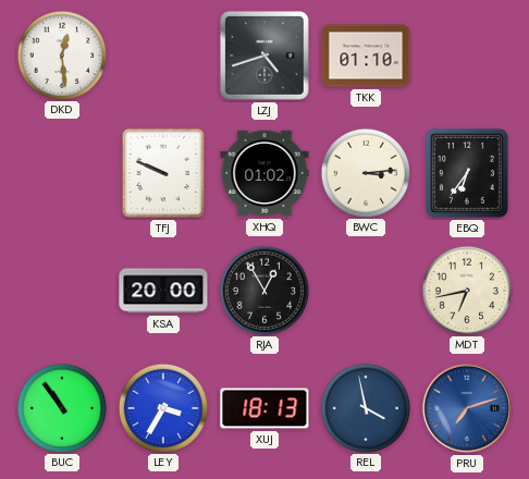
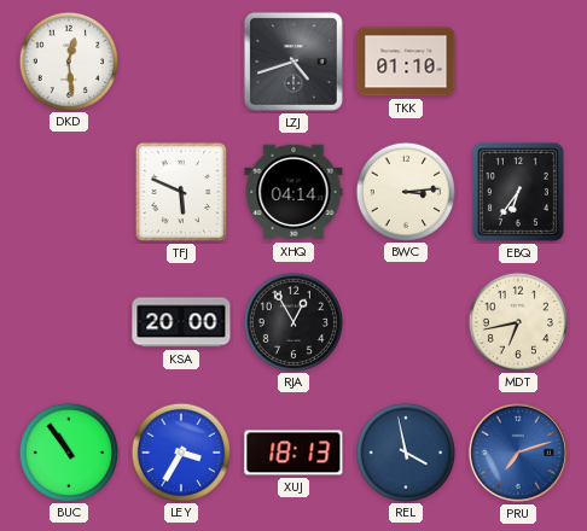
TFJ: 9:49 -> 5:49 (181, 192)
XHQ: 01:02 -> 04:14 (293, 192)
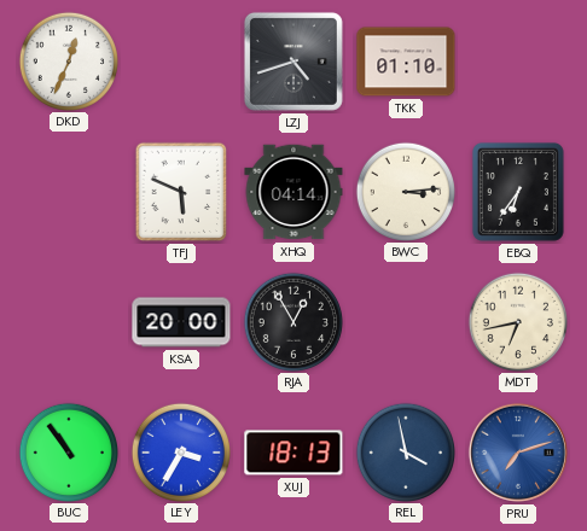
DKD: 12:29 -> 12:34 (68, 60)
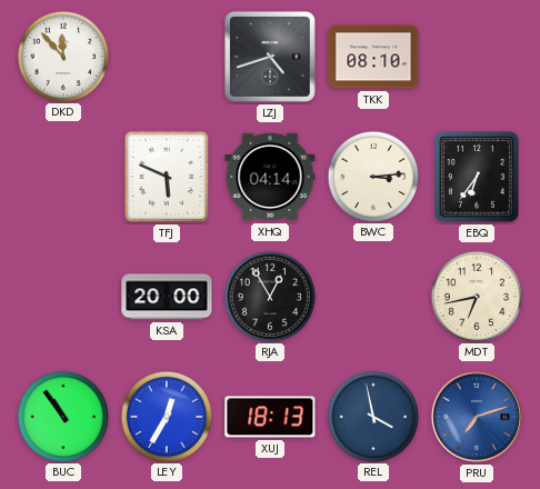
DKD: 12:34 -> 11:53 (62, 56)
TKK: 01:10 -> 08:10 (373, 57)
LEY: 3:35 -> 12:35 (166, 416)
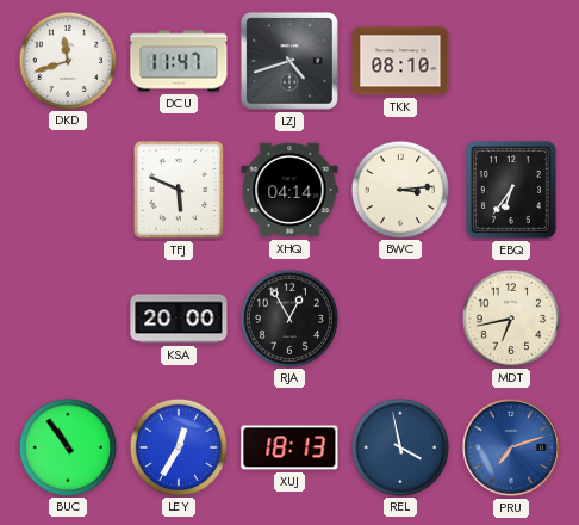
DKD: 11:53 -> 11:42 (67, 60)
DCU: none -> 11:47 (179, 61)
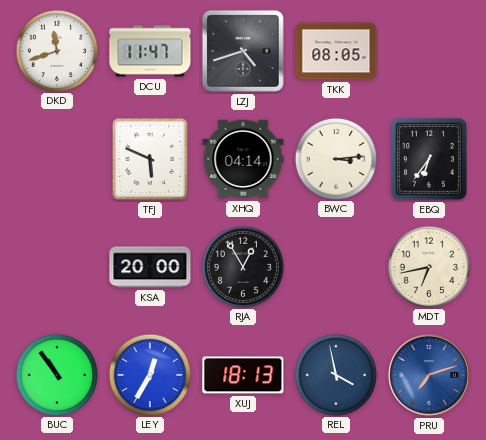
TKK: 08:10 -> 08:05 (336, 51)
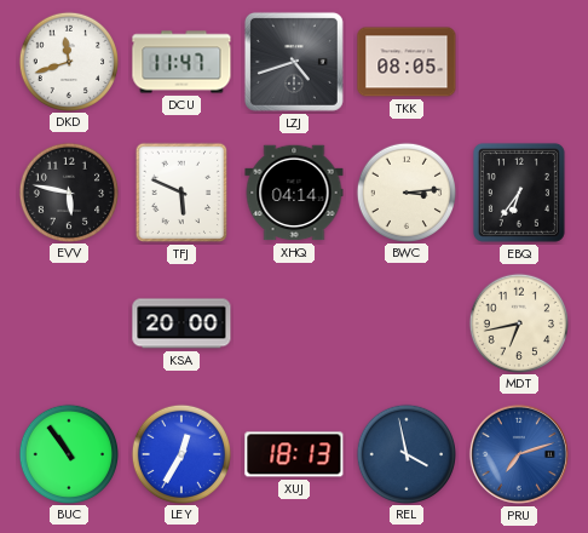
EVV: none -> 5:47 (68, 191)
RJA: 12:55 -> none (242, 266)
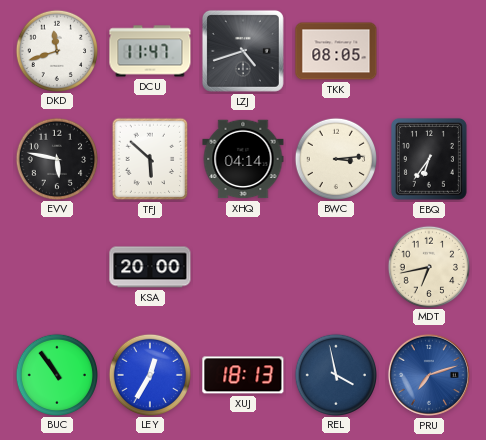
TFJ: 5:49 -> 5:52 (150, 159)
